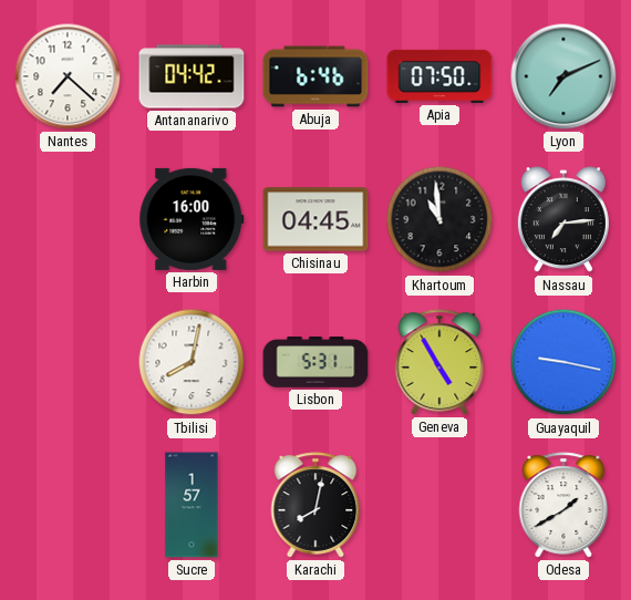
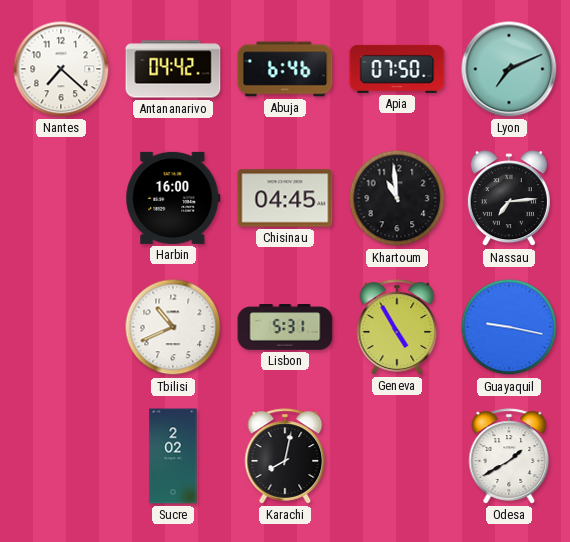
Tbilisi: 8:02 -> 10:41 (173, 327)
Sucre: 1:57 -> 2:02 (173, 456)
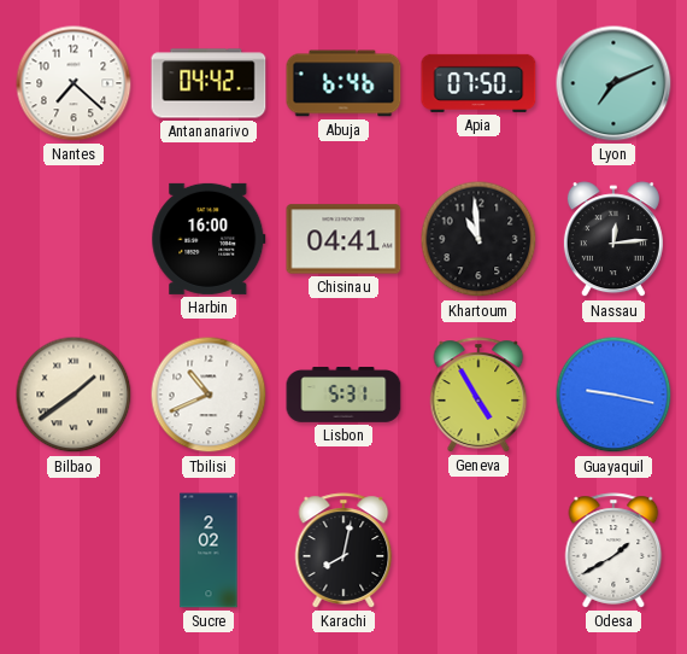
Chisinau: 04:45 -> 04:41 (343, 239)
Nassau: 7:14 -> 12:14 (613, 240)
Bilbao: none -> 1:39 (74, 395)
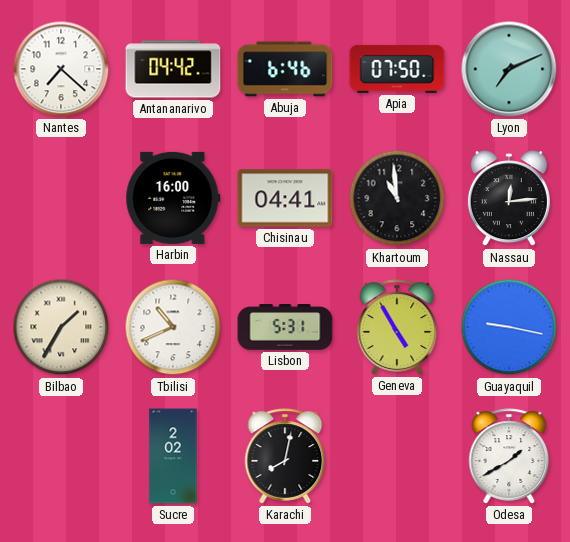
Bilbao: 1:39 -> 1:35 (61, 327)
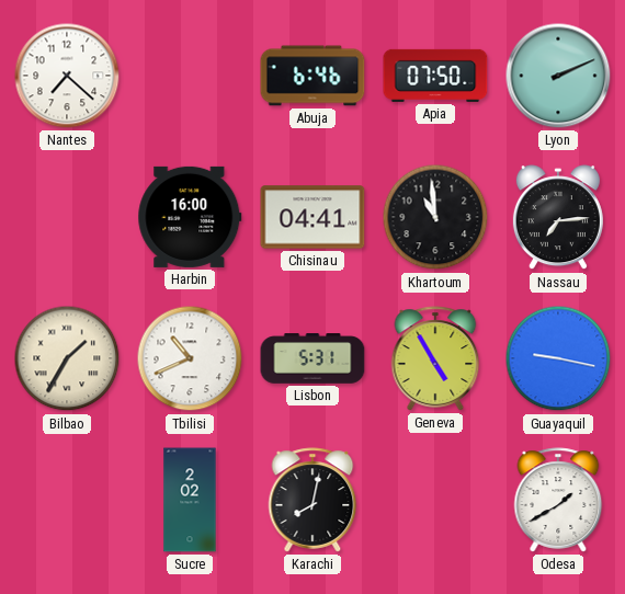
Antananarivo: 04:42 -> none (173, 69)
Lyon: 7:11 -> 2:11 (558, 76)
Nassau: 12:14 -> 7:14 (558, 218)
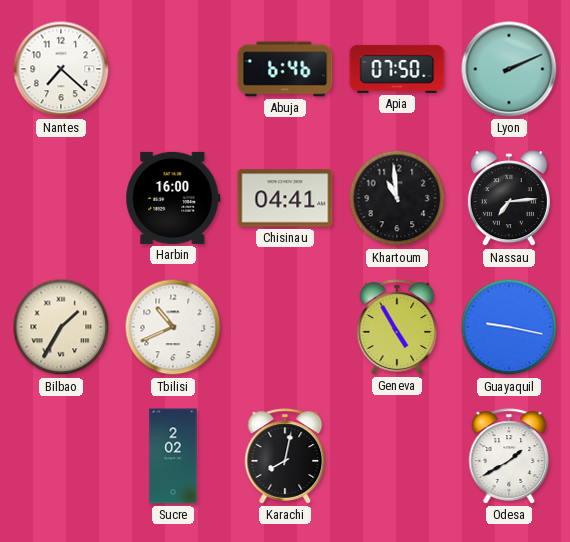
Lisbon: 5:31 -> none (312, 358)
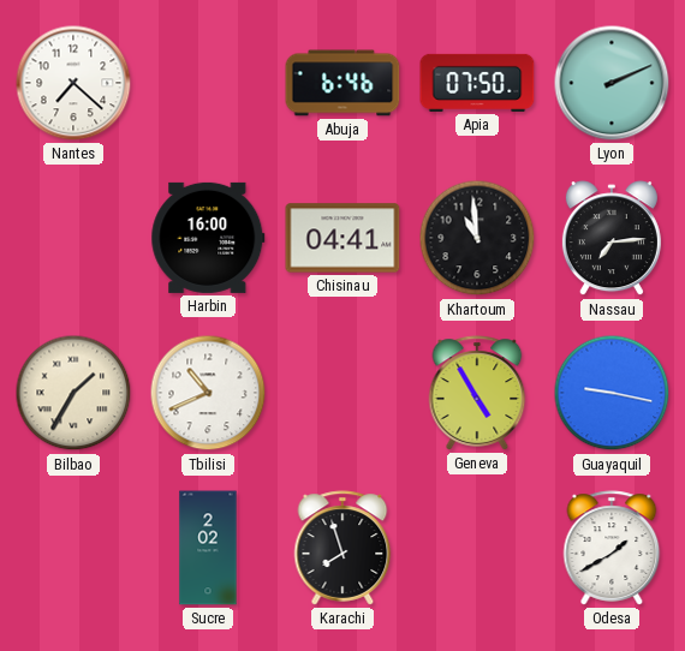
Karachi: 8:02 -> 7:57 (342, 548)
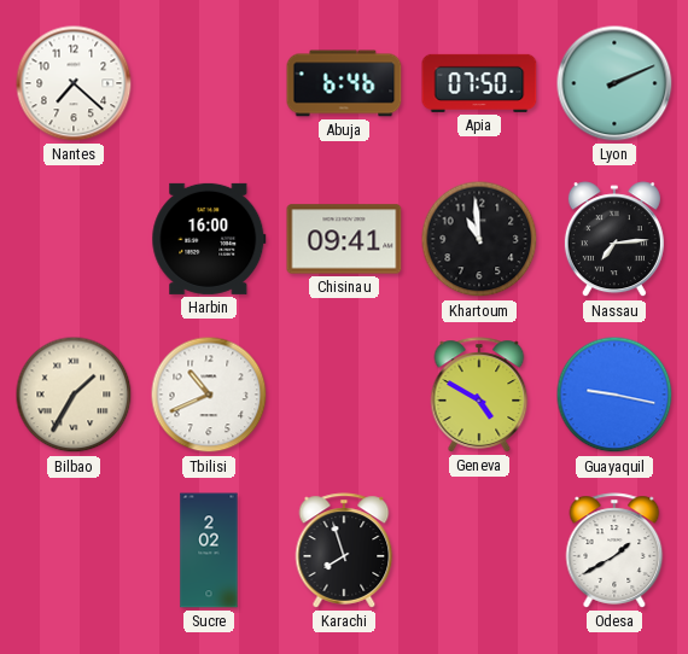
Chisinau: 04:41 -> 09:41 (344, 239)
Geneva: 4:55 -> 4:50 (479, 395)
